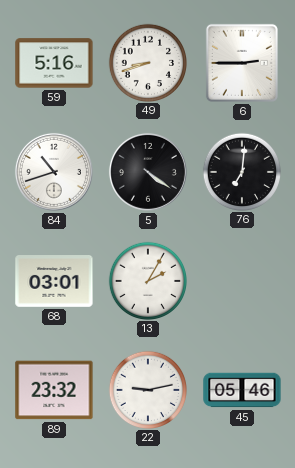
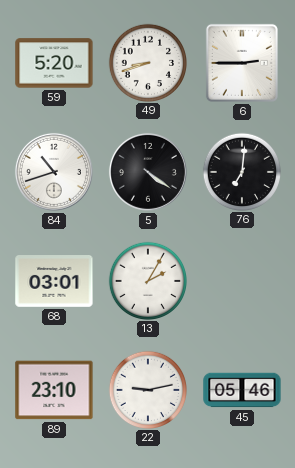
59: 5:16 -> 5:20 (54, 63)
89: 23:32 -> 23:10 (54, 390)
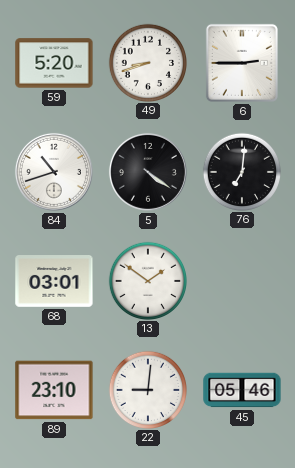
13: 2:05 -> 1:51 (147, 280)
22: 9:13 -> 9:01 (147, 389)
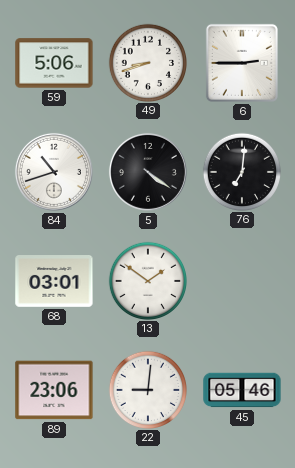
59: 5:20 -> 5:06 (54, 63)
89: 23:10 -> 23:06 (54, 390)
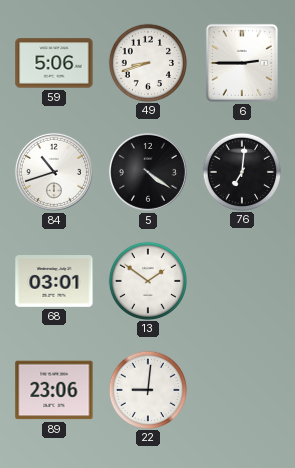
45: 05:46 -> none (242, 390)
